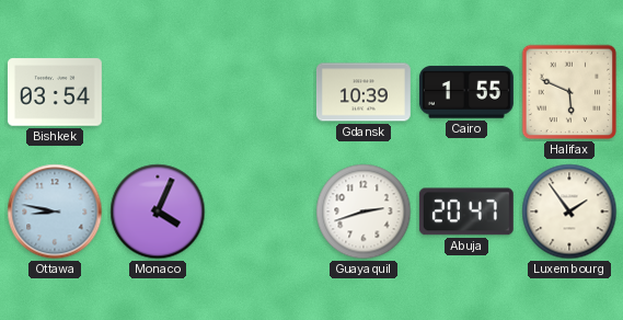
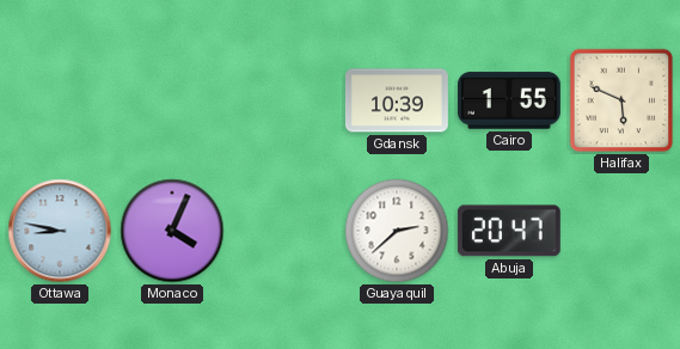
Bishkek: 03:54 -> none (55, 92)
Guayaquil: 2:42 -> 2:38 (397, 231)
Luxembourg: 1:54 -> none (569, 212)
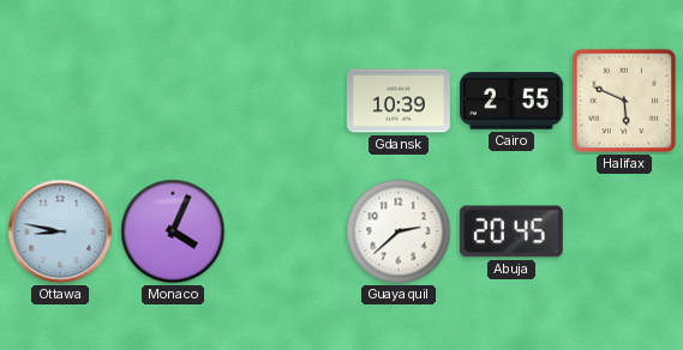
Cairo: 1:55 -> 2:55 (511, 101)
Abuja: 20:47 -> 20:45 (511, 231)
